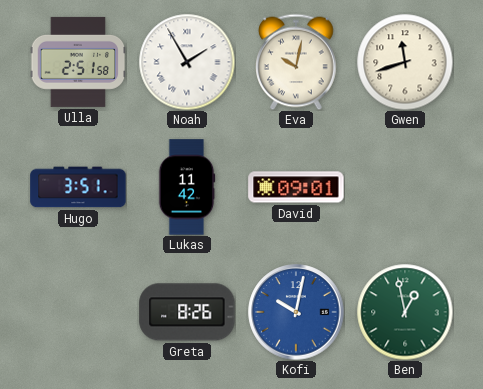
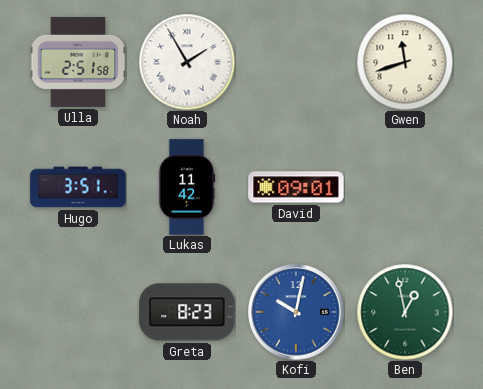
Eva: 10:02 -> none (297, 62)
Greta: 8:26 -> 8:23 (187, 312)
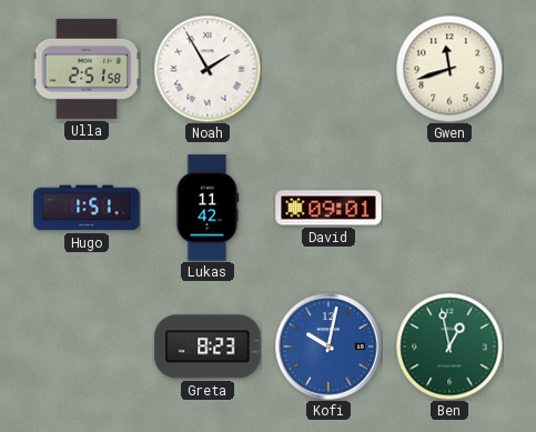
Hugo: 3:51 -> 1:51 (87, 208)
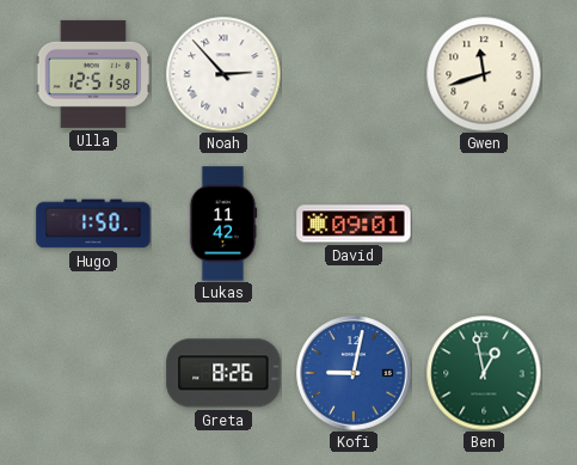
Ulla: 2:51 -> 12:51 (93, 74)
Noah: 1:55 -> 2:53 (223, 74)
Hugo: 1:51 -> 1:50 (93, 224)
Greta: 8:23 -> 8:26 (223, 373)
Kofi: 10:02 -> 9:02 (354, 373)
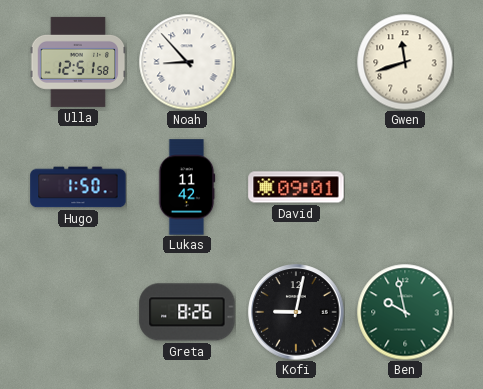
Noah: 2:53 -> 8:53 (187, 62)
Kofi dial: blue -> black (296, 312)
Ben: 12:58 -> 9:58 (405, 312)
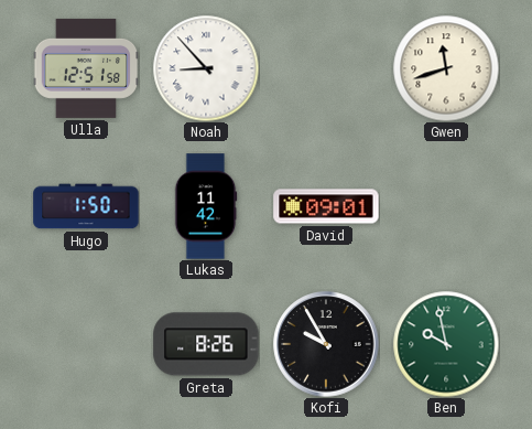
Kofi: 9:02 -> 9:55 (326, 344)
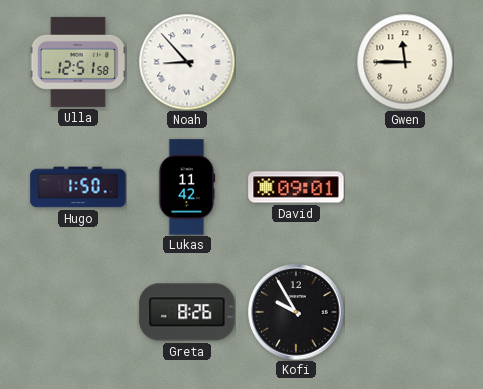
Gwen: 11:42 -> 11:45 (405, 62)
Ben: 9:58 -> none (446, 344)
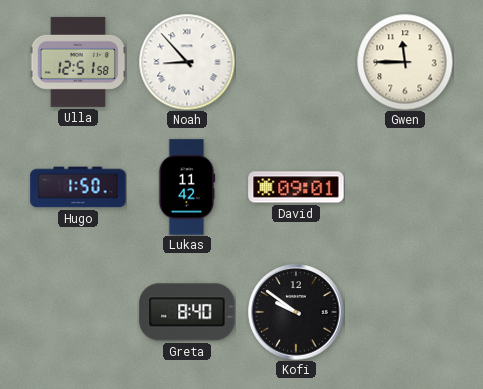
Greta: 8:26 -> 8:40 (187, 312)
Kofi: 9:55 -> 9:51 (296, 312)
